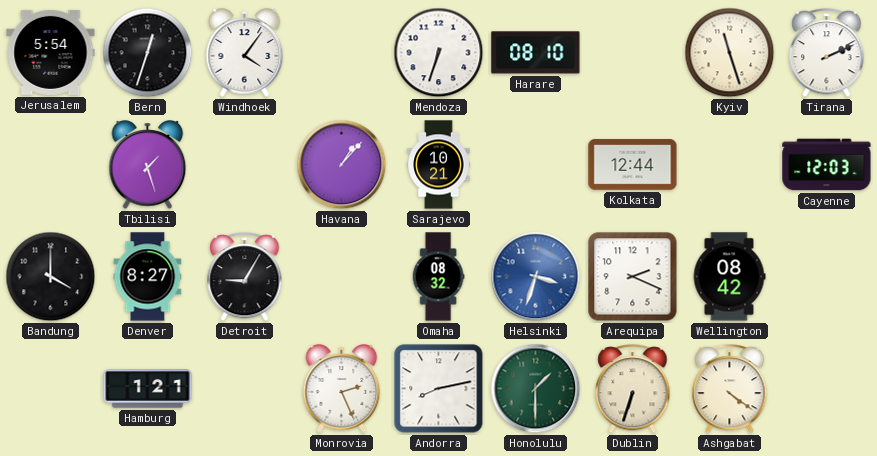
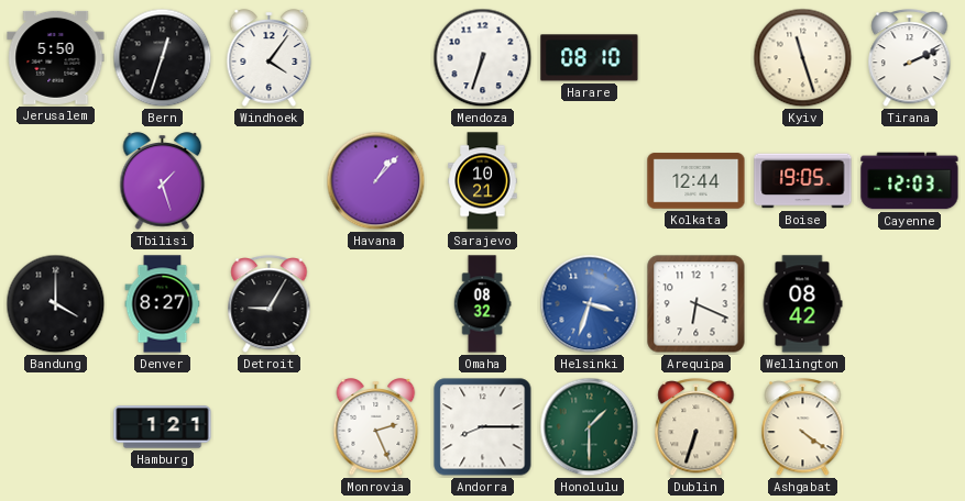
Jerusalem: 5:54 -> 5:50 (56, 57)
Boise: none -> 19:05 (803, 181)
Arequipa: 2:19 -> 6:19 (697, 304)
Andorra: 8:13 -> 8:15 (483, 427)
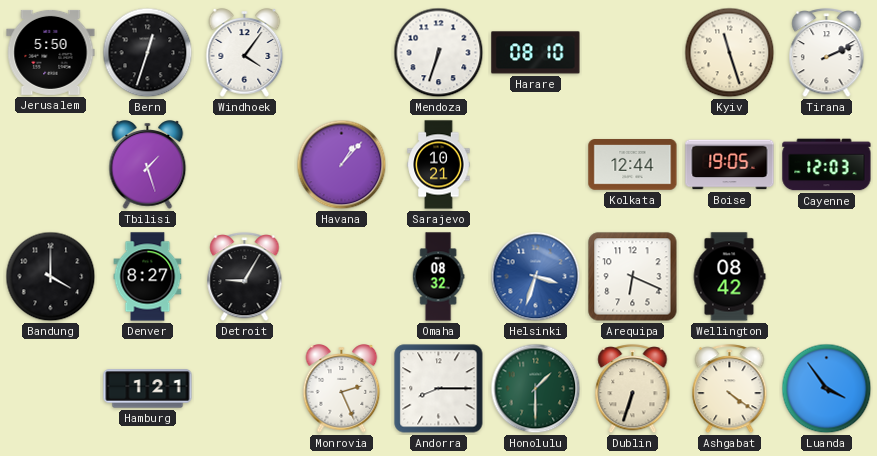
Luanda: none -> 3:54 (827, 389)
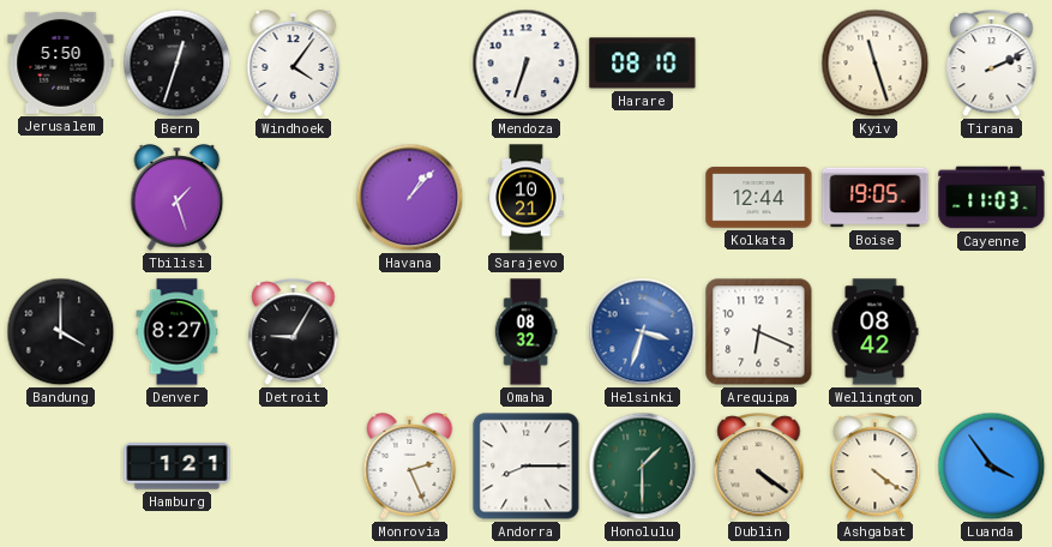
Cayenne: 12:03 -> 11:03 (992, 198)
Dublin: 6:33 -> 4:21 (759, 467)
